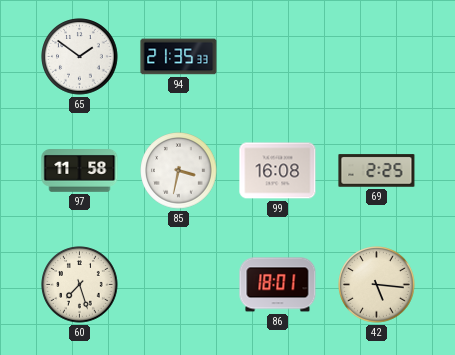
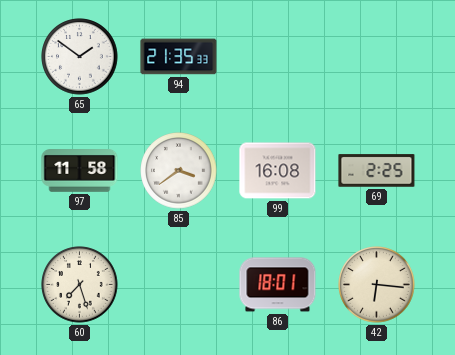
85: 3:32 -> 3:39 (179, 171)
42: 5:16 -> 6:16 (377, 285)
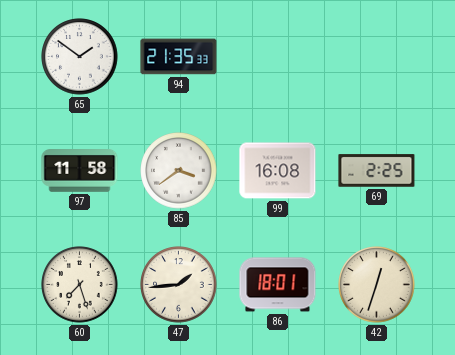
47: none -> 1:44 (179, 285)
42: 6:16 -> 12:33 (377, 285)
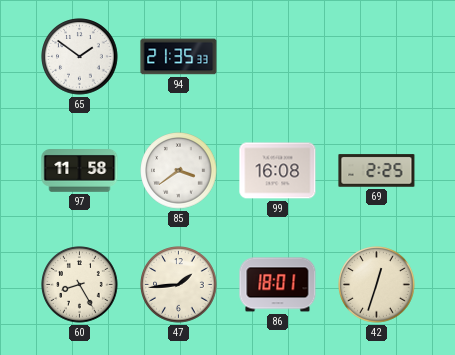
60: 7:27 -> 8:25 (80, 285)
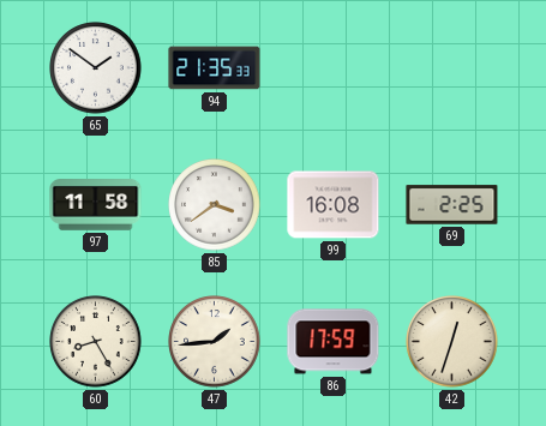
86: 18:01 -> 17:59 (334, 342)
